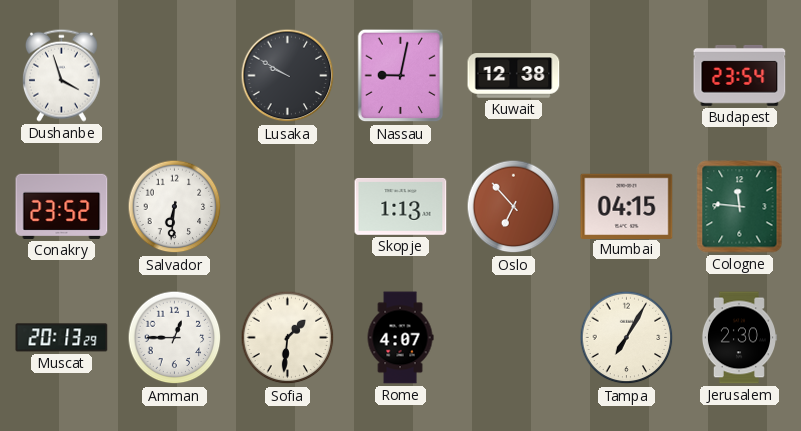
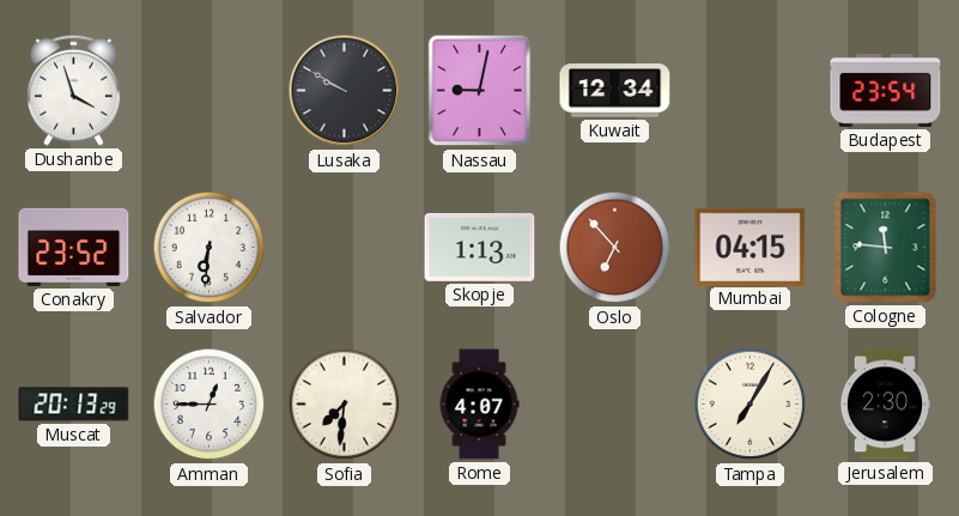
Kuwait: 12:38 -> 12:34 (615, 91)
Sofia: 1:31 -> 7:31 (345, 405)
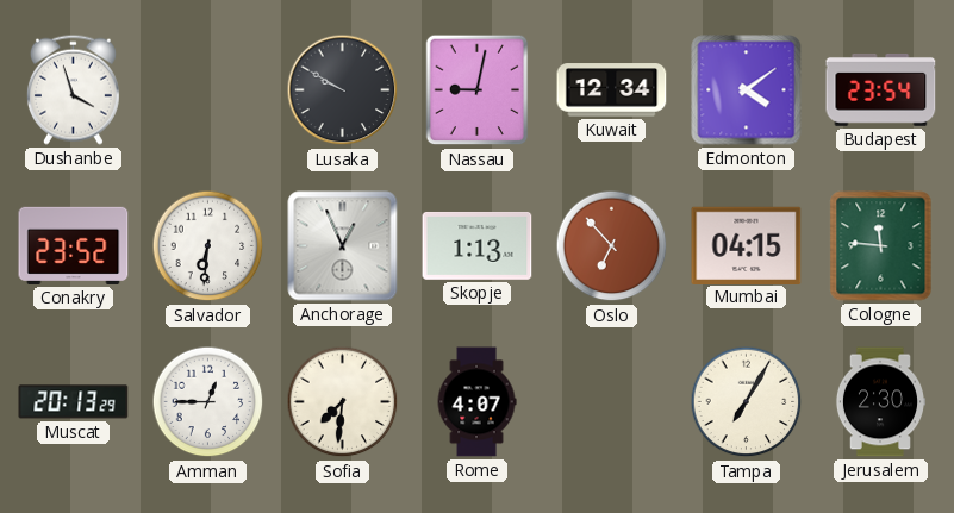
Edmonton: none -> 4:09 (747, 90)
Anchorage: none -> 12:56 (343, 246)
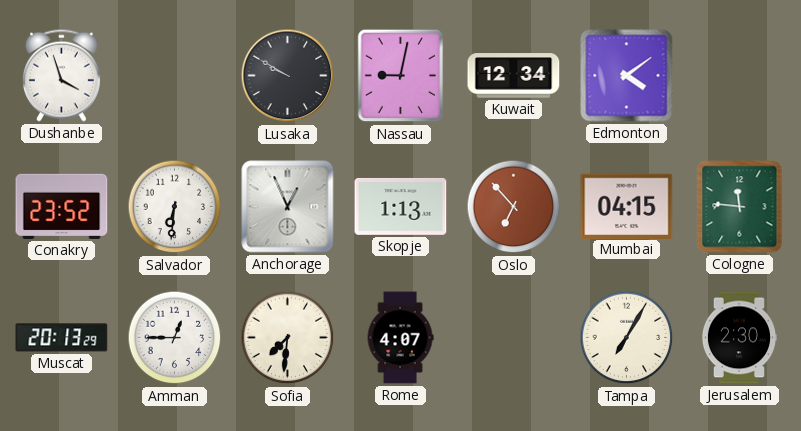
Budapest: 23:54 -> none (881, 89)
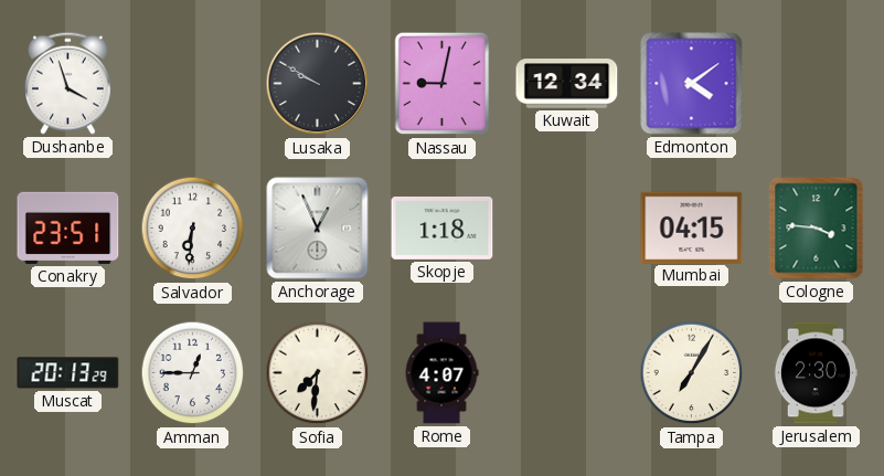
Conakry: 23:52 -> 23:51 (68, 228)
Skopje: 1:13 -> 1:18 (443, 228)
Oslo: 6:53 -> none (514, 207)
Cologne: 11:46 -> 3:46 (817, 229)
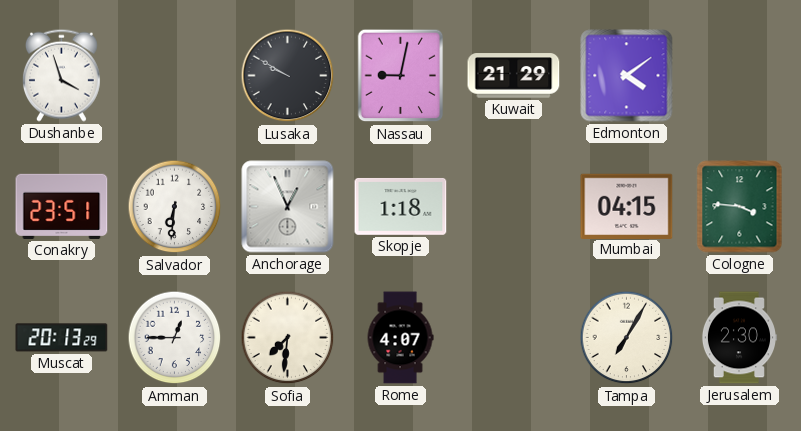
Kuwait: 12:34 -> 21:29 (514, 76)
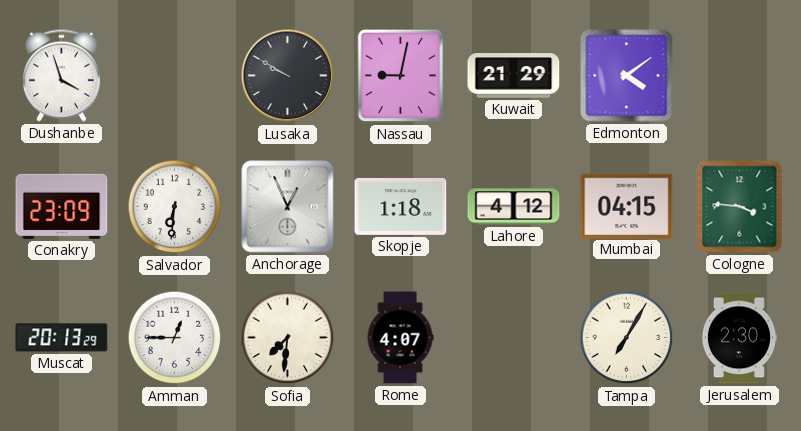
Conakry: 23:51 -> 23:09 (62, 206)
Lahore: none -> 4:12 (514, 207)
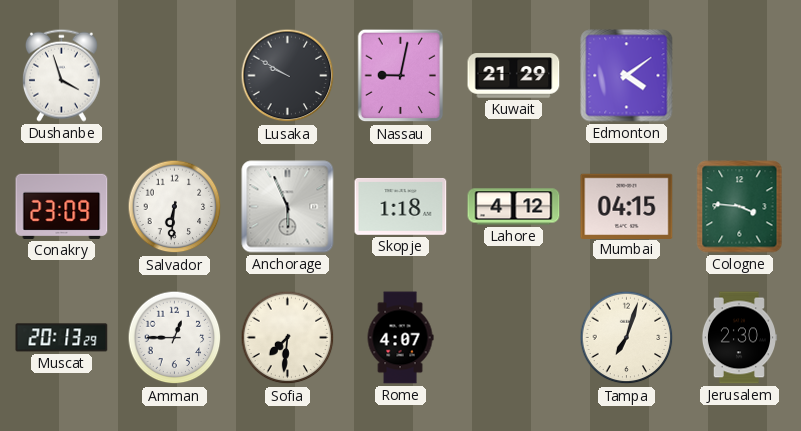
Anchorage: 12:56 -> 5:56 (288, 207)
Tampa: 7:05 -> 7:03 (627, 338)
